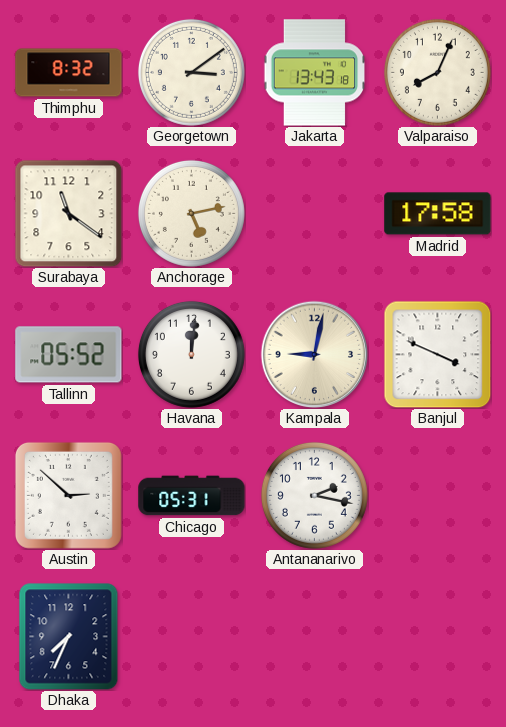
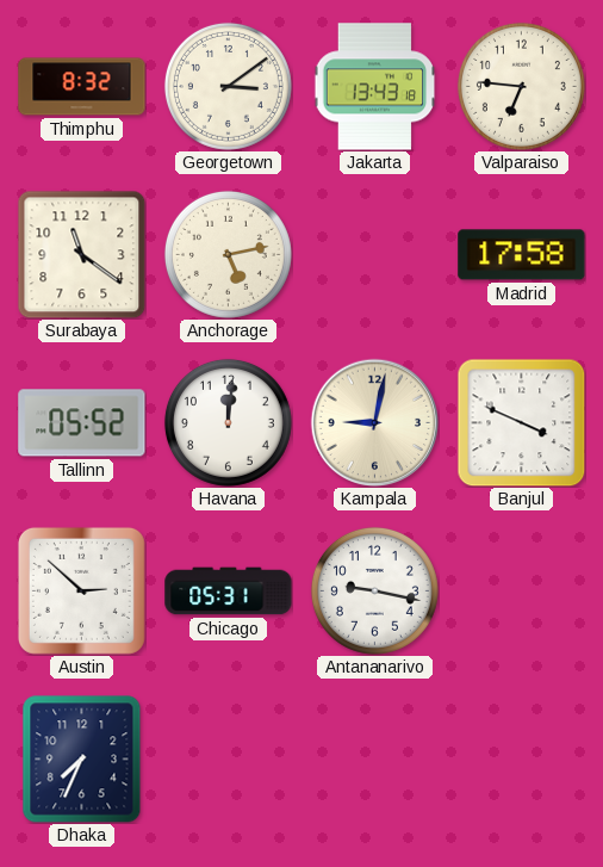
Valparaiso: 8:04 -> 6:46 (521, 86)
Antananarivo: 2:17 -> 9:17 (374, 590)
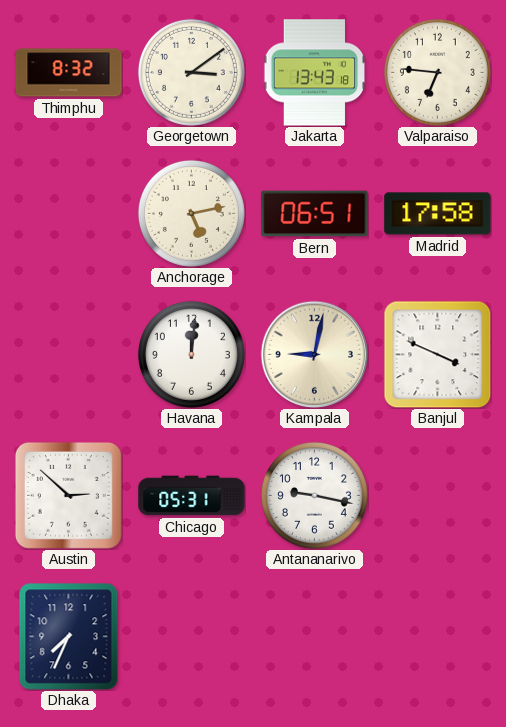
Surabaya: 11:21 -> none (81, 254)
Bern: none -> 06:51 (315, 214)
Tallinn: 05:52 -> none (82, 423)
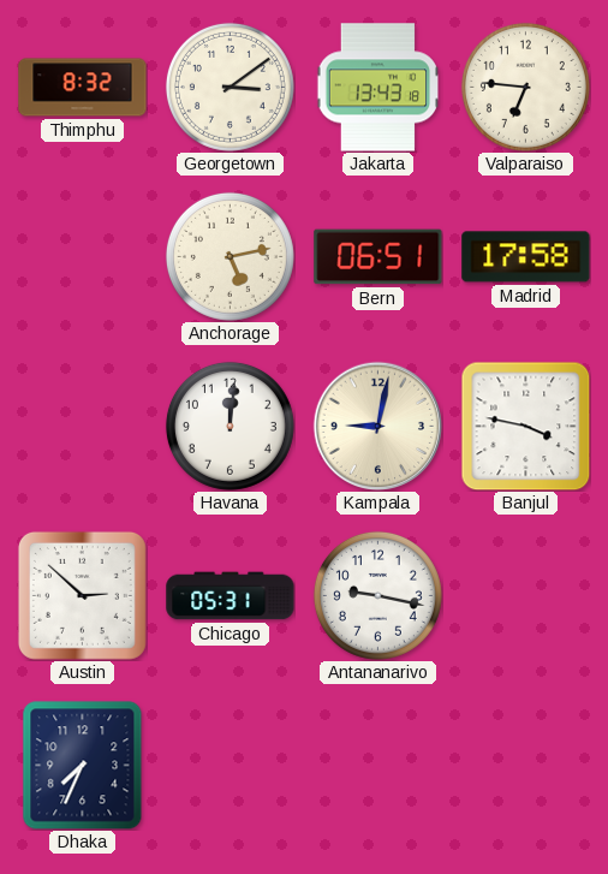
Banjul: 3:49 -> 3:47 (525, 426)
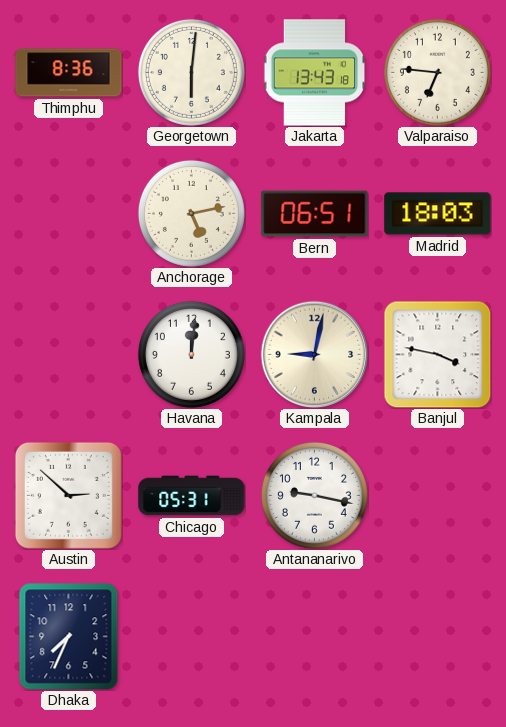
Thimphu: 8:32 -> 8:36 (69, 73)
Georgetown: 3:09 -> 6:01 (191, 72)
Madrid: 17:58 -> 18:03 (438, 214)
